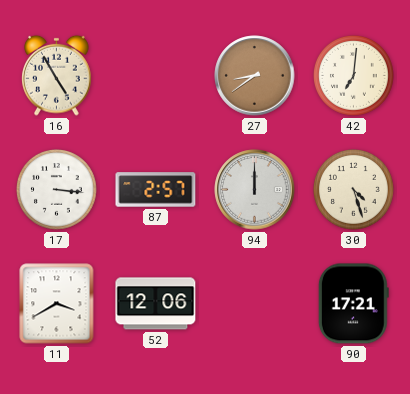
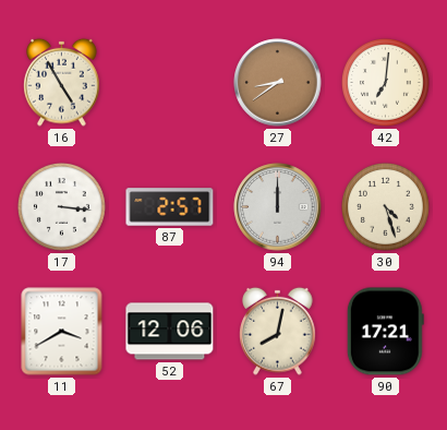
67: none -> 8:02 (278, 331)
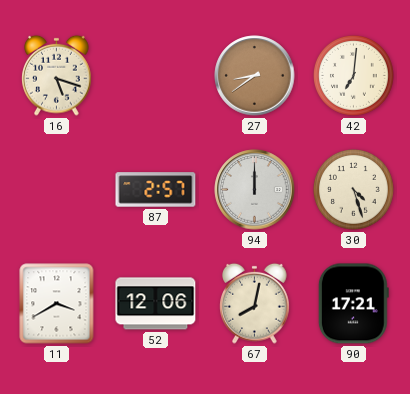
16: 4:55 -> 5:18 (57, 75)
17: 3:16 -> none (62, 207)
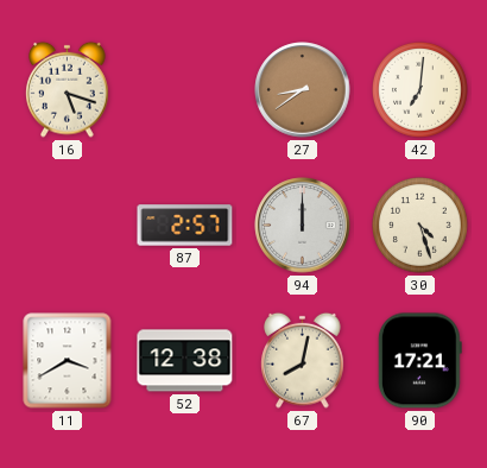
52: 12:06 -> 12:38 (185, 361)
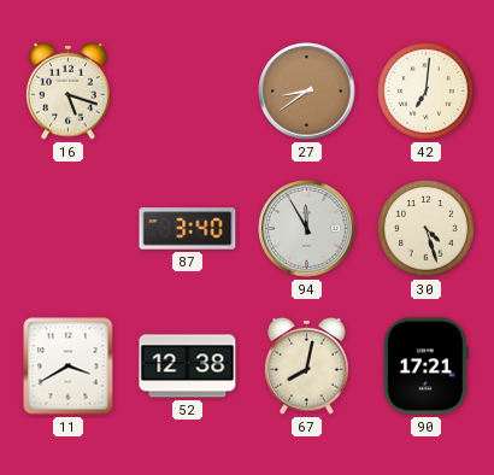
87: 2:57 -> 3:40 (188, 229)
94: 12:00 -> 11:55 (307, 229)
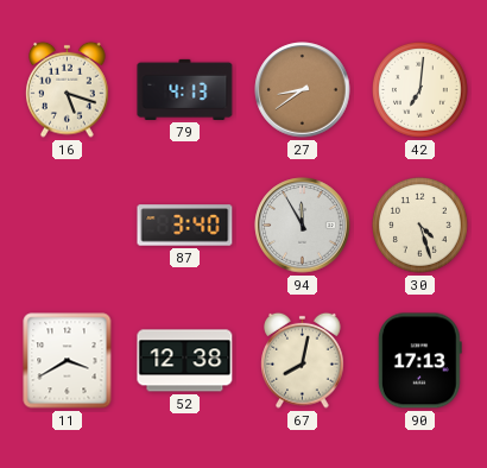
79: none -> 4:13 (185, 89)
90: 17:21 -> 17:13 (419, 361)
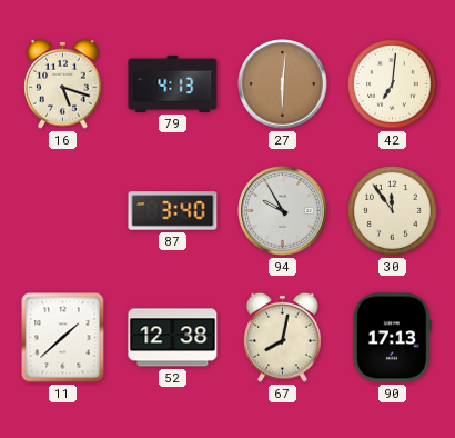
27: 8:39 -> 6:01 (283, 84)
94: 11:55 -> 9:55 (283, 211)
30: 4:27 -> 11:54 (393, 211)
11: 3:40 -> 1:38 (63, 338)
